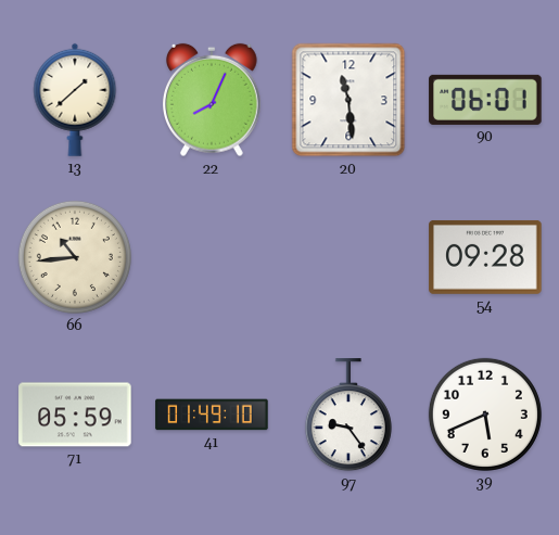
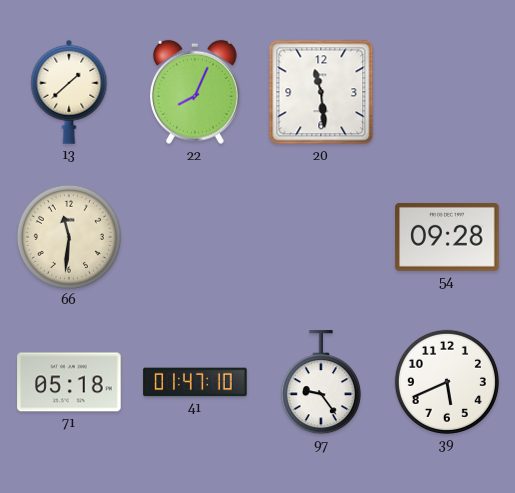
90: 06:01 -> none (485, 100)
66: 10:44 -> 11:31 (69, 237)
71: 05:59 -> 05:18 (69, 382)
41: 01:49 -> 01:47 (195, 382)
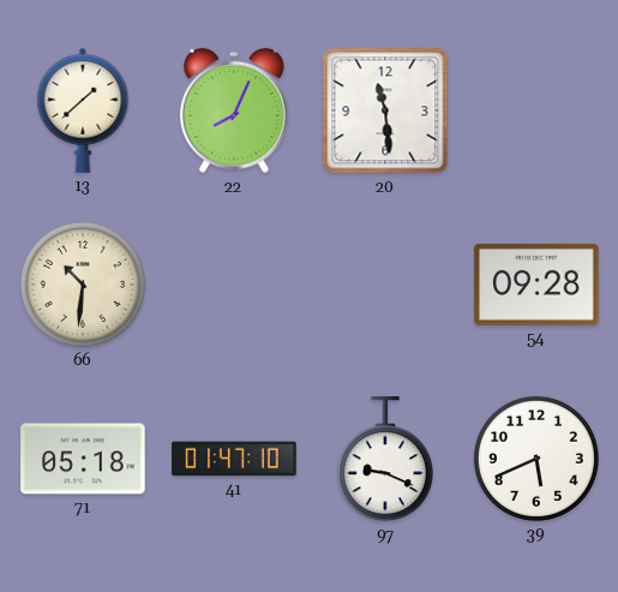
66: 11:31 -> 10:31 (83, 285)
97: 9:24 -> 9:19 (385, 460)
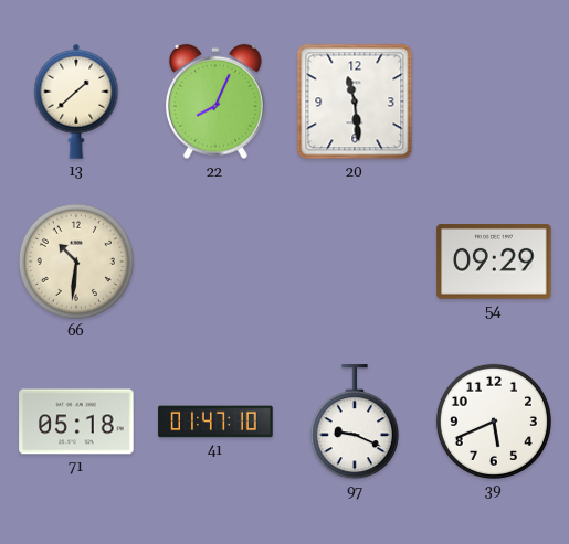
54: 09:28 -> 09:29 (494, 262)
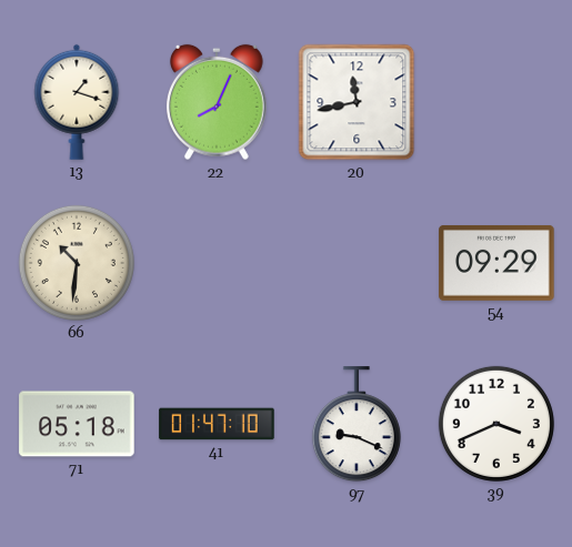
13: 1:38 -> 1:18 (77, 102)
20: 11:29 -> 11:43 (357, 102)
39: 5:41 -> 3:41 (496, 424)
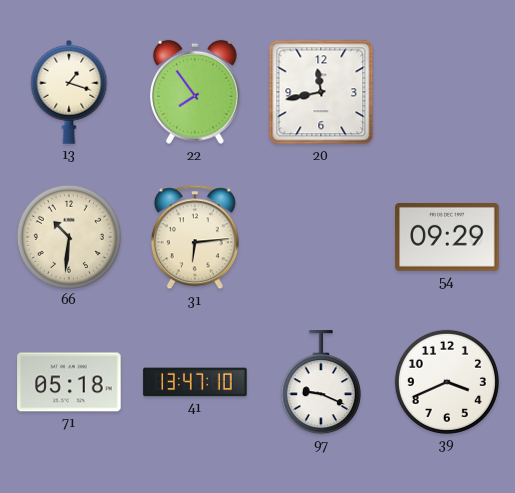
22: 8:04 -> 7:54 (195, 92)
31: none -> 6:14 (195, 237)
41: 01:47 -> 13:47 (195, 382)
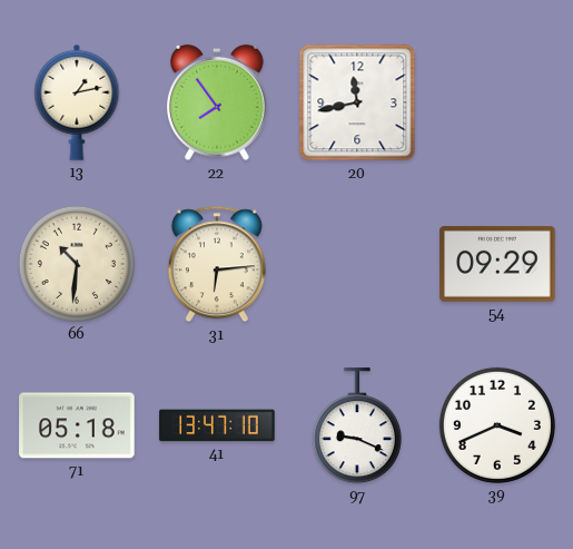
13: 1:18 -> 1:13 (77, 102)
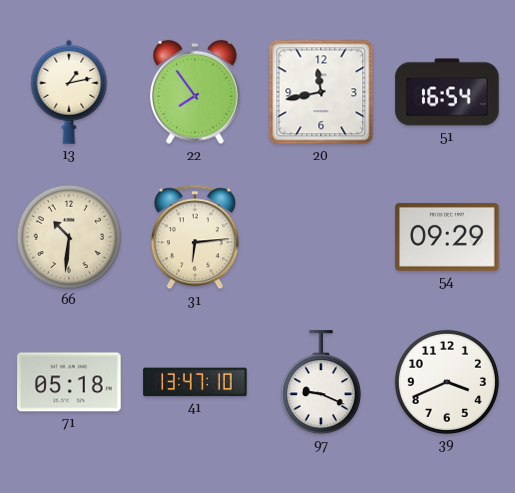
51: none -> 16:54 (447, 92)
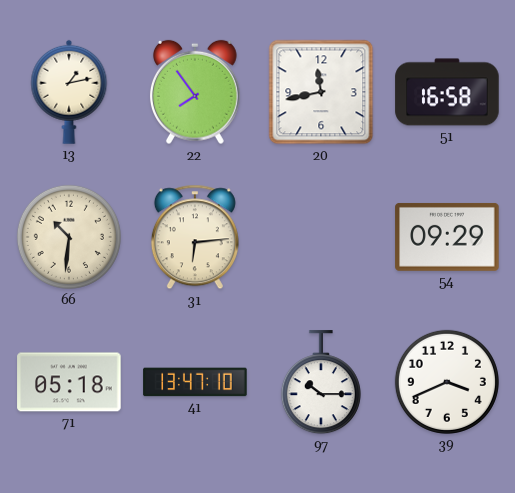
51: 16:54 -> 16:58 (447, 92)
97: 9:19 -> 10:15 (321, 383)
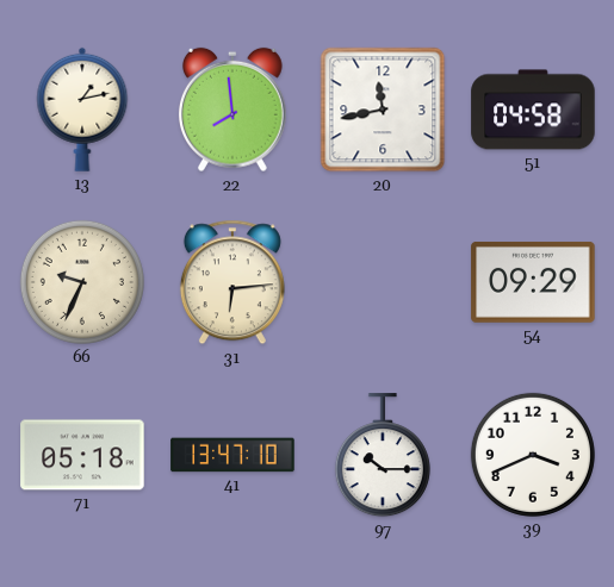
22: 7:54 -> 7:59 (232, 110)
51: 16:58 -> 04:58 (533, 110)
66: 10:31 -> 9:34 (82, 282)
